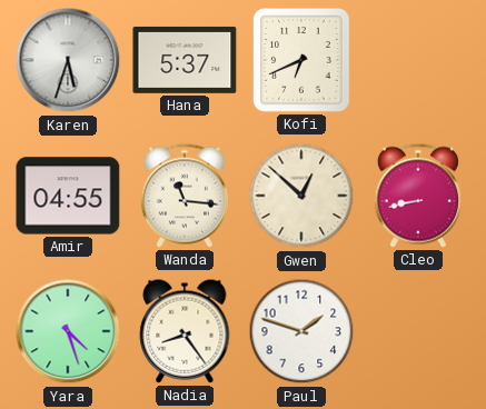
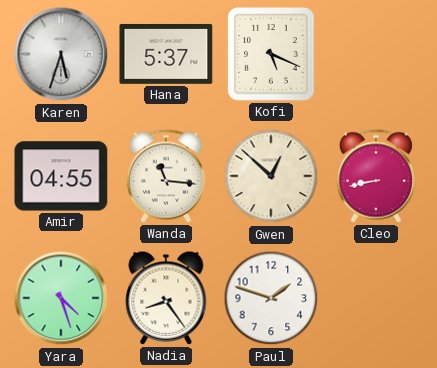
Kofi: 6:41 -> 5:19 (271, 54)
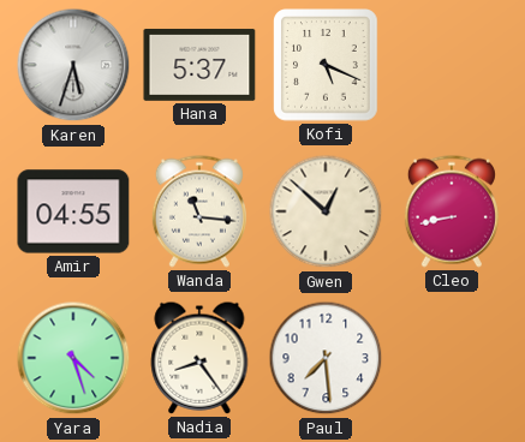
Paul: 1:48 -> 7:29 (326, 358)
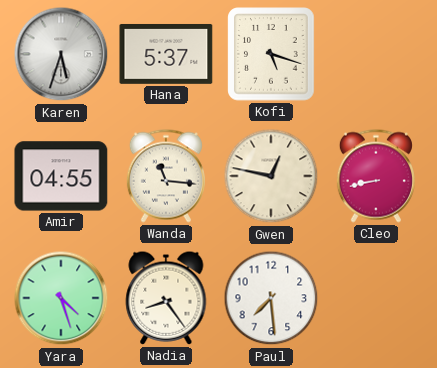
Kofi: 5:19 -> 5:18 (271, 54)
Gwen: 12:52 -> 12:47 (271, 176)
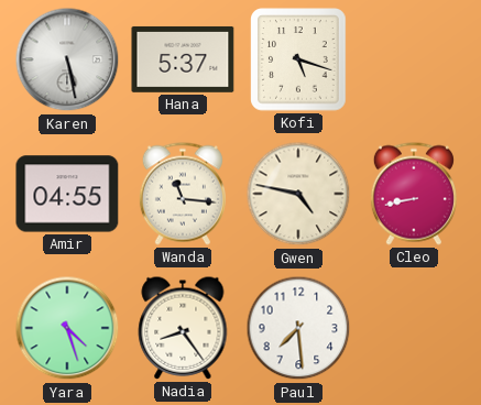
Karen: 5:33 -> 5:28 (67, 59)
Gwen: 12:47 -> 4:47 (298, 194)
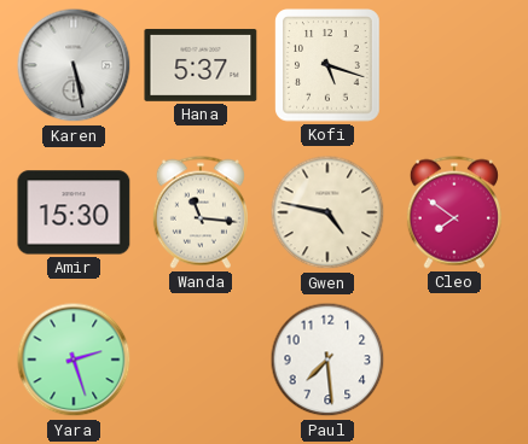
Amir: 04:55 -> 15:30 (74, 212)
Cleo: 8:43 -> 7:51 (454, 212)
Yara: 4:27 -> 2:27 (74, 360)
Nadia: 8:24 -> none (183, 328)
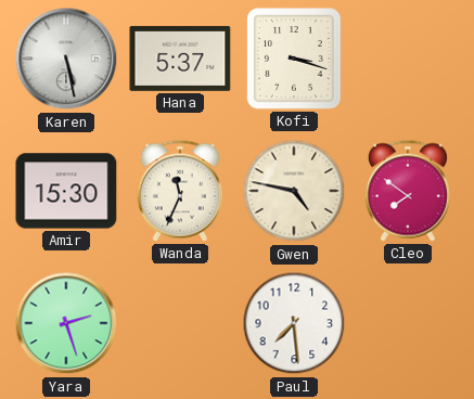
Kofi: 5:18 -> 3:18 (294, 59)
Wanda: 11:16 -> 11:34 (180, 191)
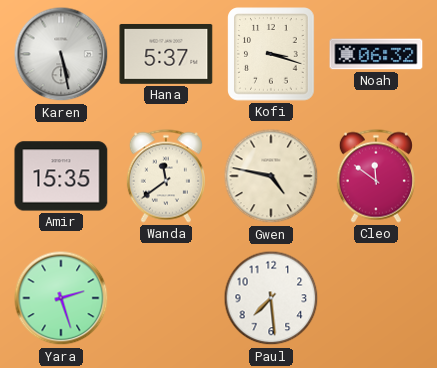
Noah: none -> 06:32 (376, 54)
Amir: 15:30 -> 15:35 (61, 176)
Wanda: 11:34 -> 11:39 (166, 176)
Cleo: 7:51 -> 11:51 (376, 176)
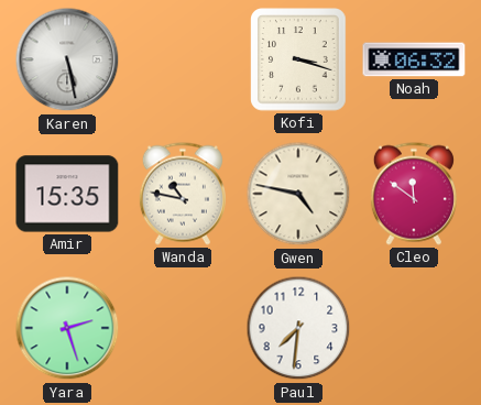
Hana: 5:37 -> none (166, 54)
Wanda: 11:39 -> 10:47 (183, 194)
Paul: 7:29 -> 7:31 (298, 328)
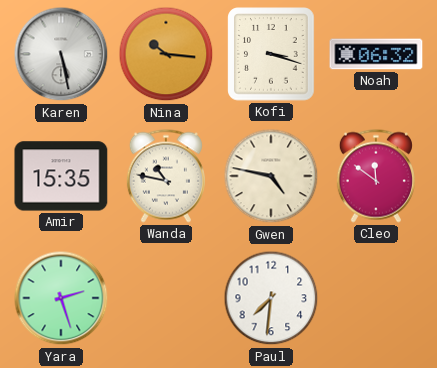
Nina: none -> 10:16 (166, 54)
